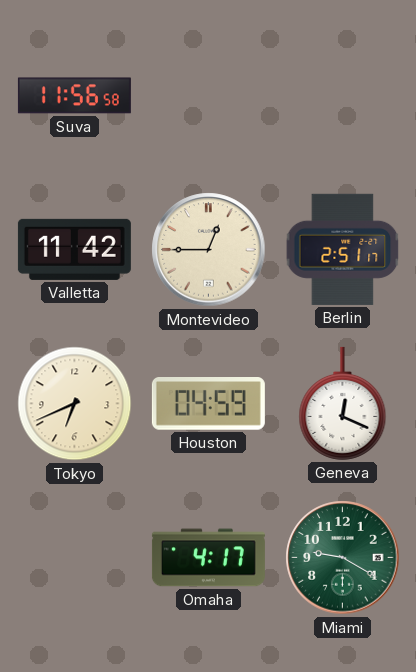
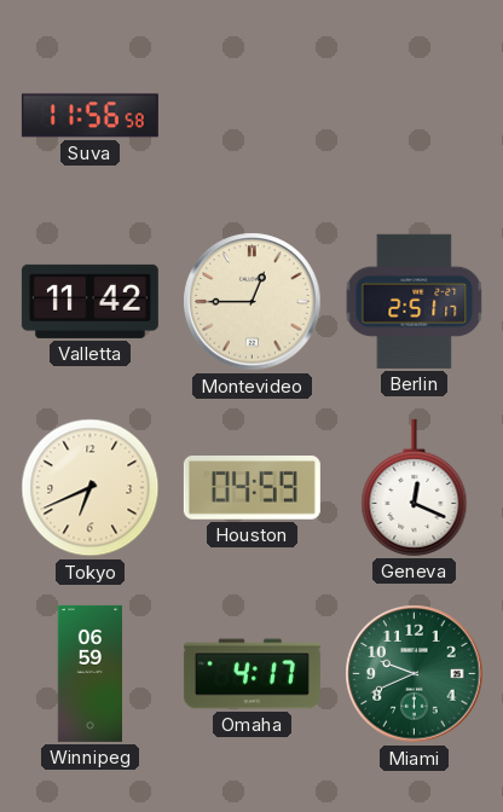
Winnipeg: none -> 06:59 (89, 673)
Miami: 9:20 -> 9:41 (415, 674)
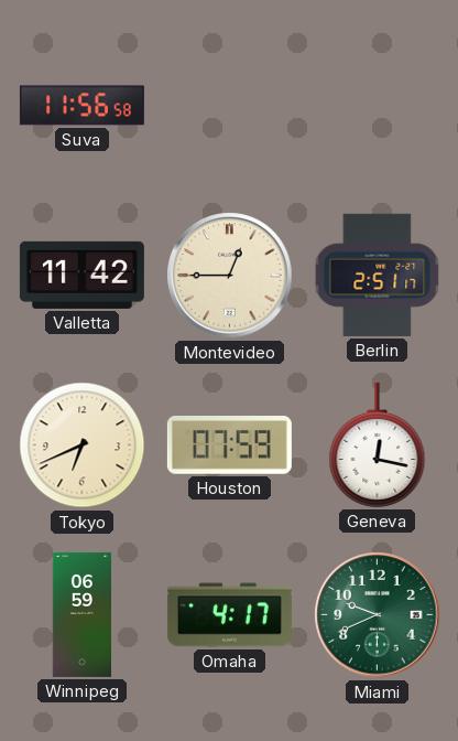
Houston: 04:59 -> 07:59 (229, 445)
Geneva: 12:19 -> 12:17 (378, 444)
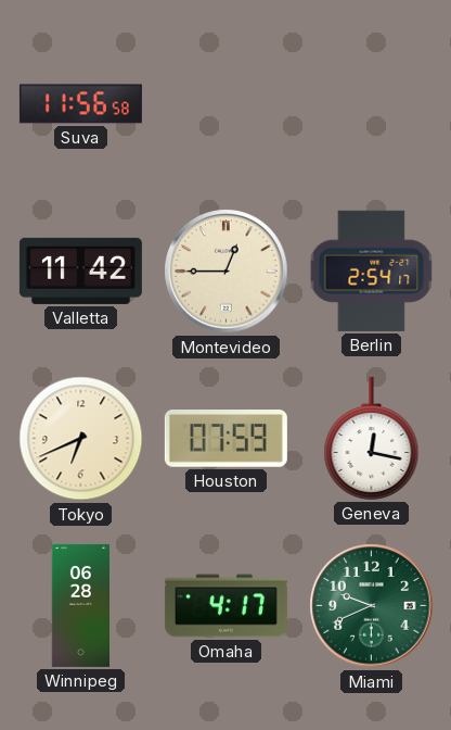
Berlin: 2:51 -> 2:54 (372, 270)
Winnipeg: 06:59 -> 06:28 (80, 605)
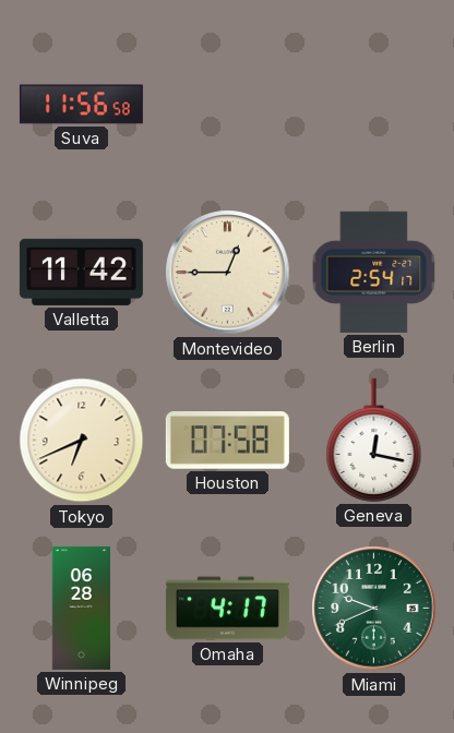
Houston: 07:59 -> 07:58 (227, 441)
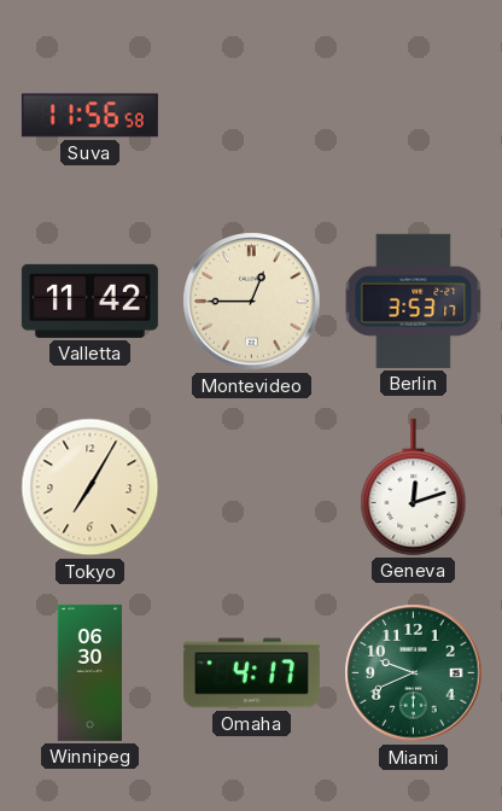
Berlin: 2:54 -> 3:53 (414, 301)
Tokyo: 6:41 -> 7:05 (91, 488)
Houston: 07:58 -> none (227, 441)
Geneva: 12:17 -> 12:12 (414, 486)
Winnipeg: 06:28 -> 06:30 (89, 672)
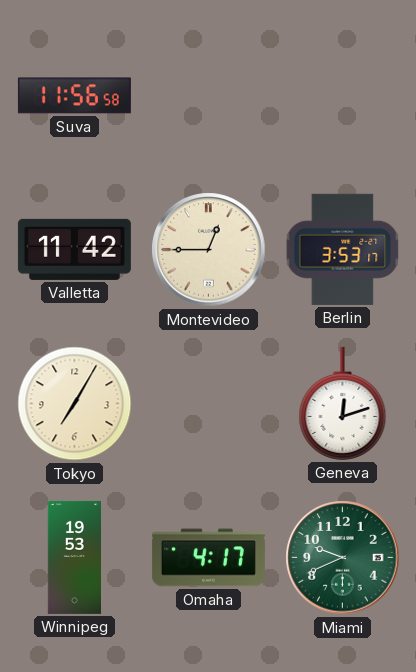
Winnipeg: 06:30 -> 19:53 (74, 557)
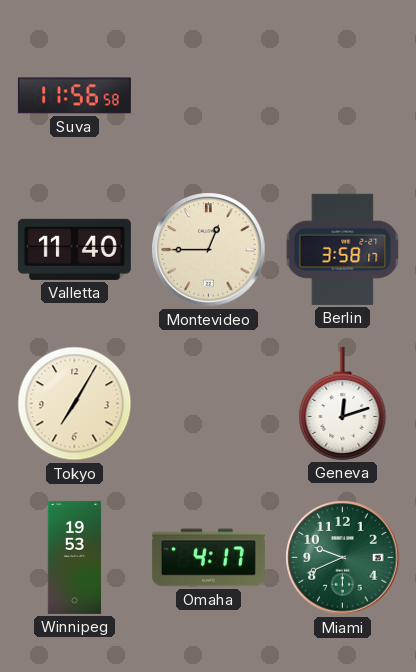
Valletta: 11:42 -> 11:40 (74, 249)
Berlin: 3:53 -> 3:58 (343, 249)
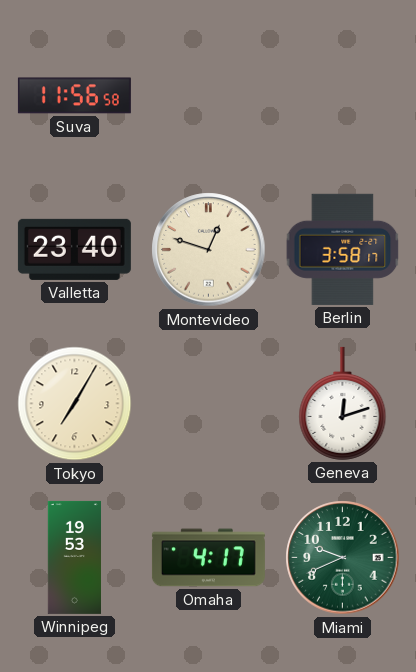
Valletta: 11:40 -> 23:40 (74, 249)
Montevideo: 12:45 -> 12:48 (209, 250)
